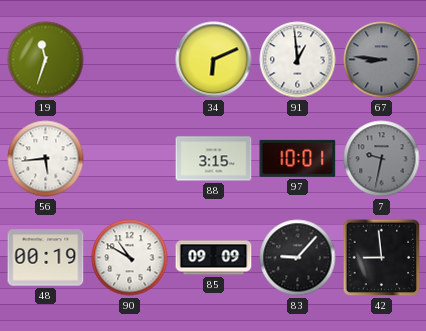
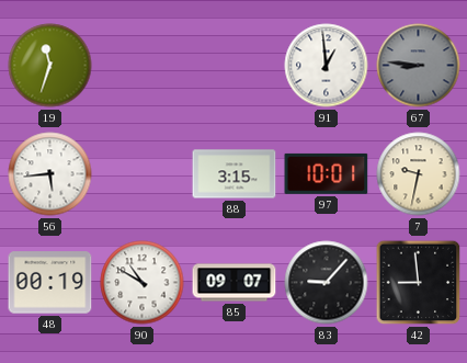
34: 6:11 -> none (214, 60)
7 dial: grey -> cream (419, 174)
85: 09:09 -> 09:07 (235, 283)
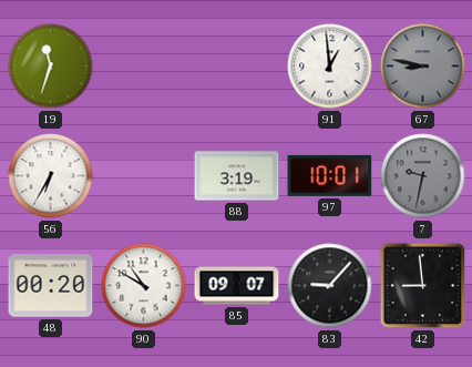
67: 8:46 -> 8:47 (423, 67)
56: 5:44 -> 6:35 (51, 176)
88: 3:15 -> 3:19 (237, 176)
7 dial: cream -> grey (423, 176)
48: 00:19 -> 00:20 (51, 286)
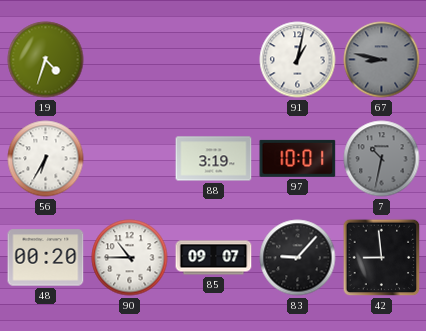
19: 11:33 -> 4:33 (46, 60)
91: 12:59 -> 1:02 (298, 60)
7: 9:32 -> 10:32 (382, 159)
90: 10:50 -> 10:45 (130, 258)
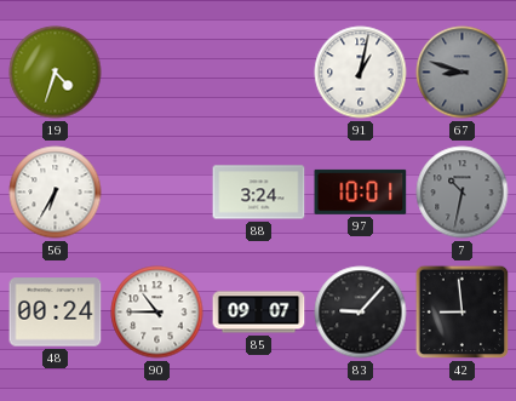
67: 8:47 -> 8:48 (463, 73)
88: 3:19 -> 3:24 (259, 193)
48: 00:20 -> 00:24 (56, 313)
